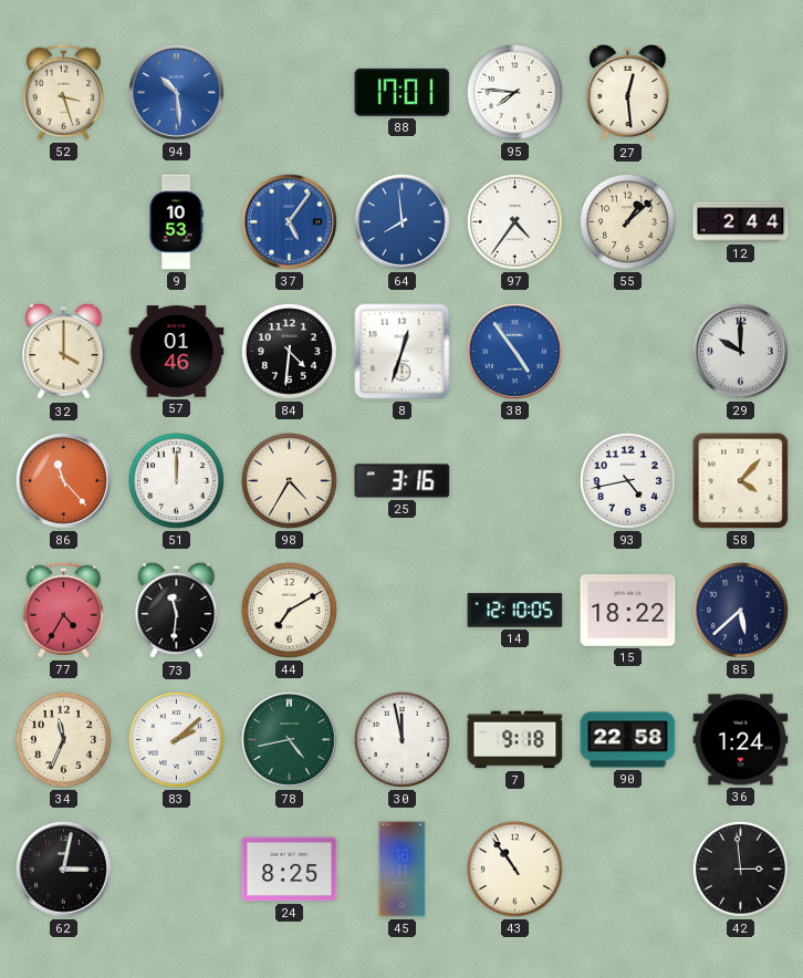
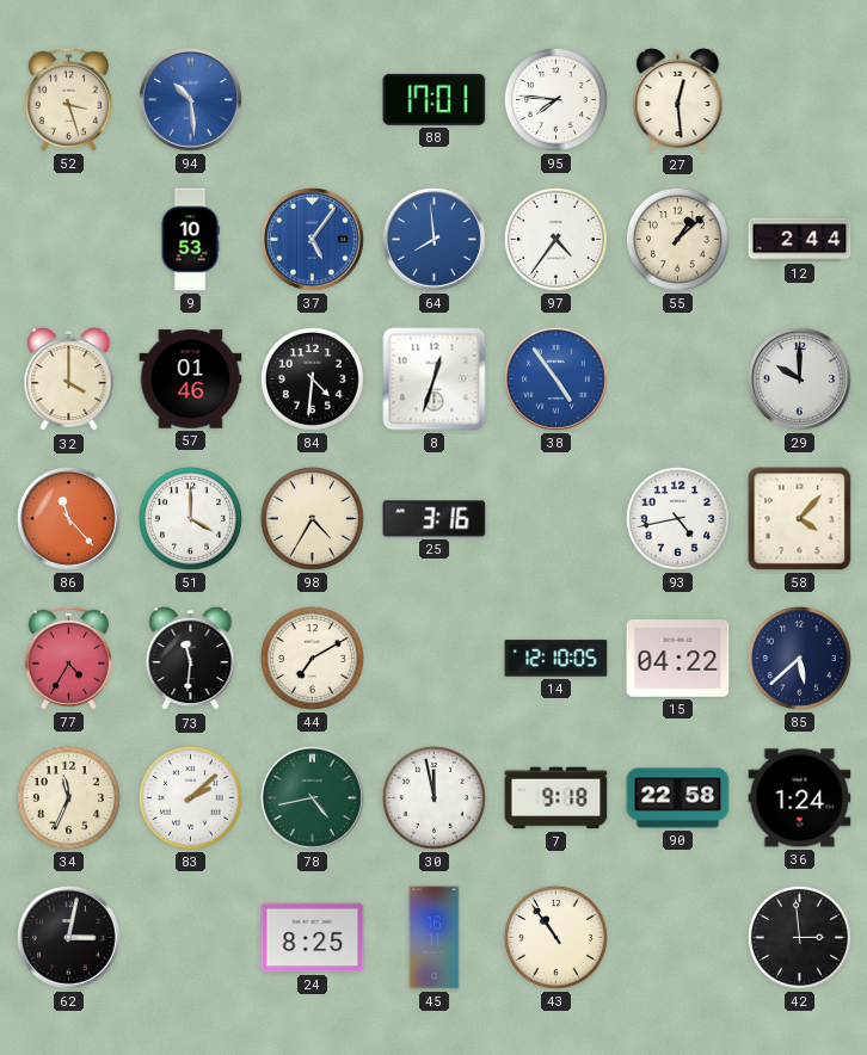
51: 12:00 -> 4:00 (190, 518)
15: 18:22 -> 04:22 (678, 659)
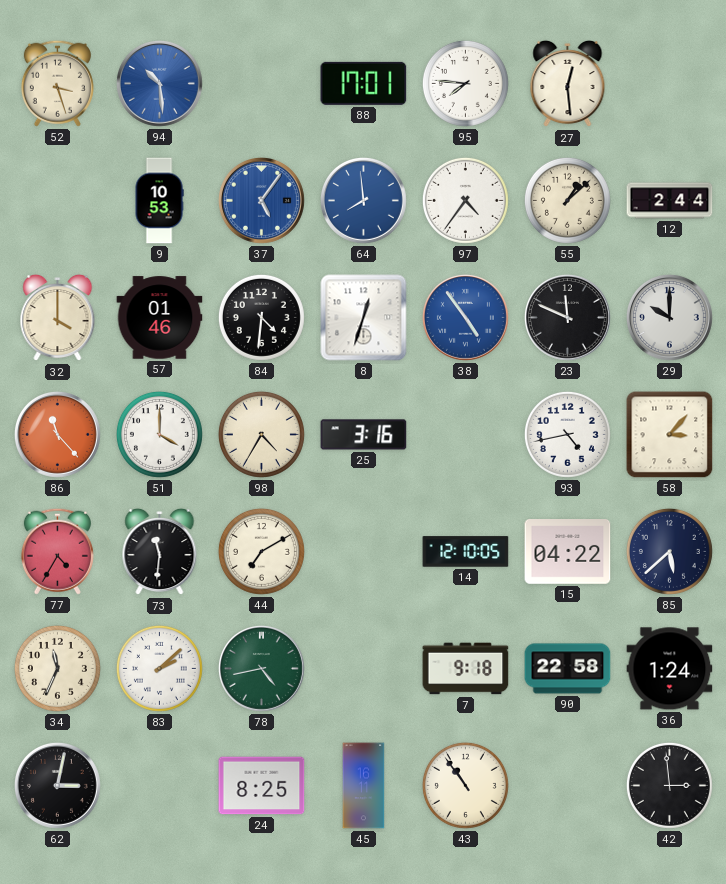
23: none -> 11:49 (567, 317)
58: 4:07 -> 3:07 (670, 435)
30: 11:58 -> none (433, 797)
